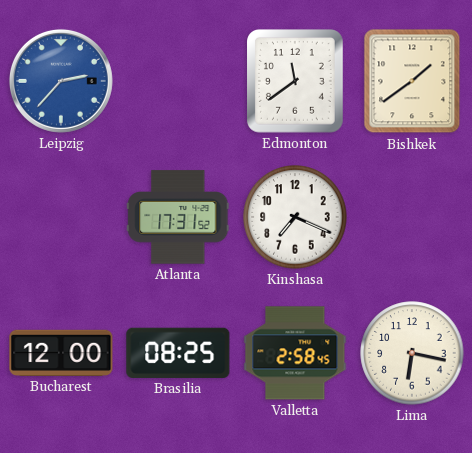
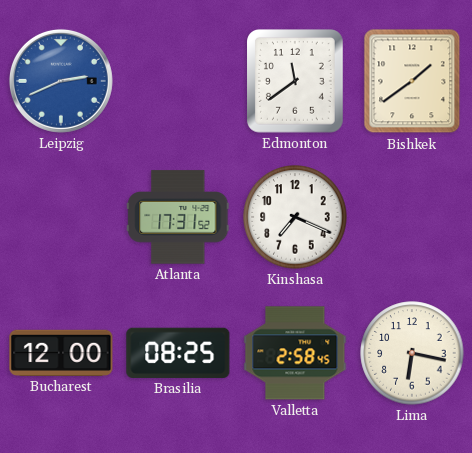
Leipzig: 2:37 -> 2:41 (61, 81)
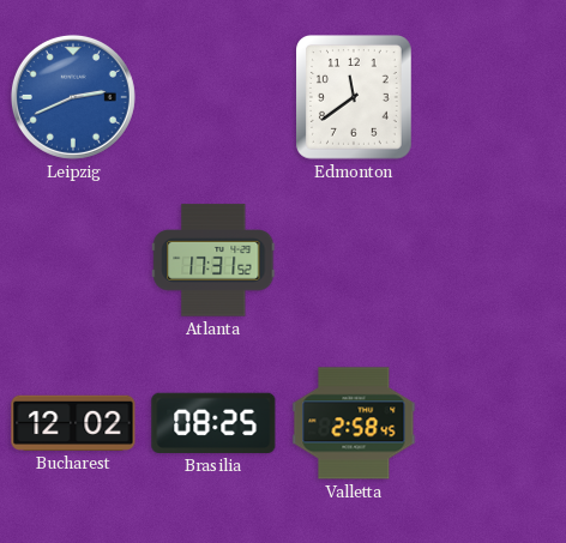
Bishkek: 1:39 -> none (412, 81)
Kinshasa: 7:19 -> none (295, 217)
Bucharest: 12:00 -> 12:02 (73, 423)
Lima: 6:17 -> none (412, 353)
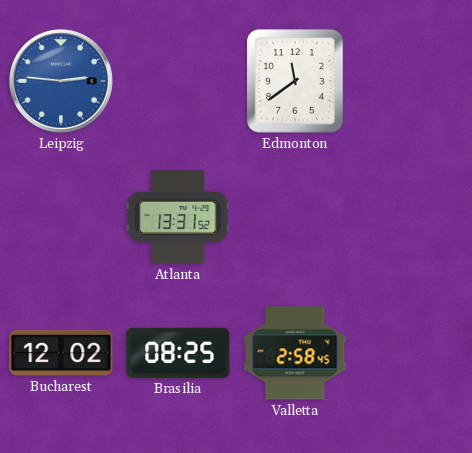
Leipzig: 2:41 -> 2:46 (61, 81)
Atlanta: 17:31 -> 13:31 (178, 217)
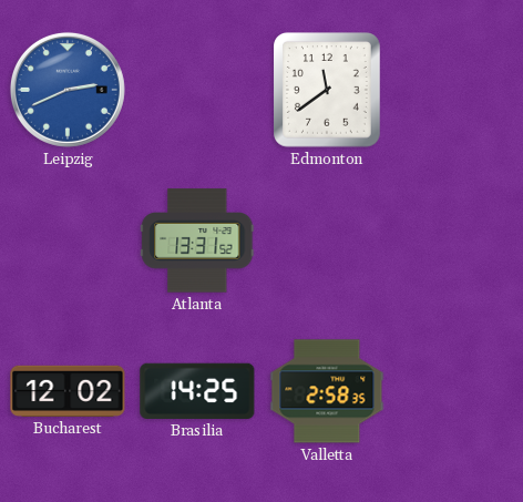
Leipzig: 2:46 -> 2:41 (68, 90)
Brasilia: 08:25 -> 14:25 (197, 391)
Valletta: 2:58:45 -> 2:58:35 (327, 391)
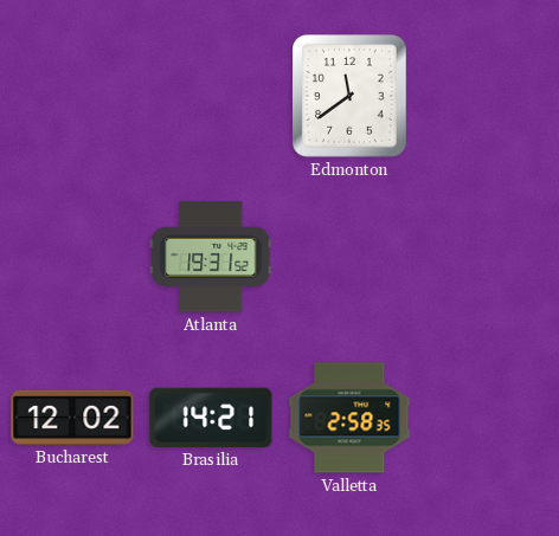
Leipzig: 2:41 -> none (68, 90)
Atlanta: 13:31 -> 19:31 (211, 257)
Brasilia: 14:25 -> 14:21 (211, 418)
